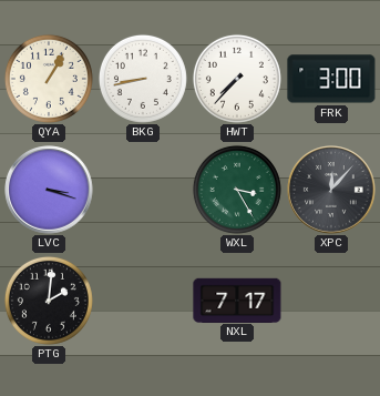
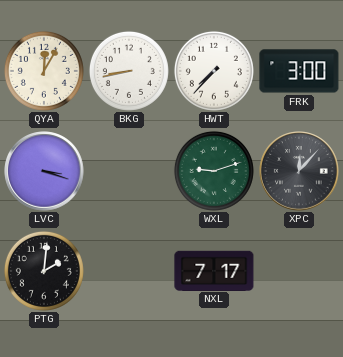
QYA: 1:05 -> 12:05 (44, 71)
WXL: 3:25 -> 9:12 (214, 171)
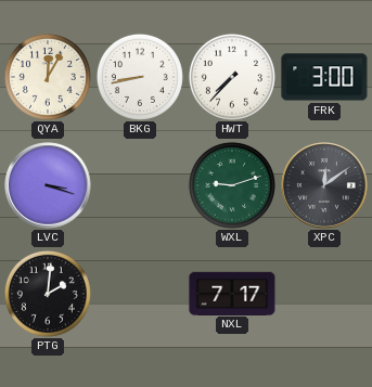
XPC: 12:07 -> 12:09 (324, 185)
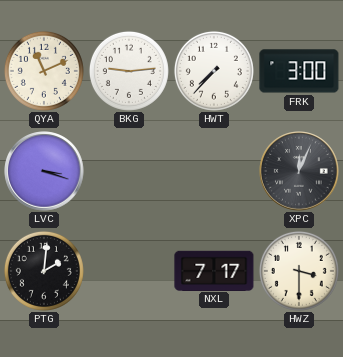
QYA: 12:05 -> 11:11 (44, 71)
BKG: 8:43 -> 9:14 (129, 71)
WXL: 9:12 -> none (232, 185)
XPC: 12:09 -> 12:04 (299, 171)
HWZ: none -> 3:30 (299, 271)
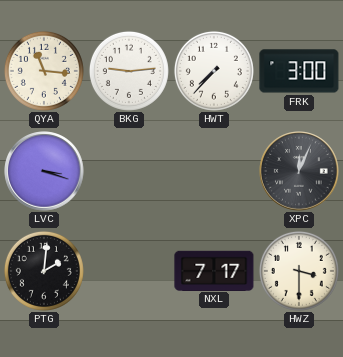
QYA: 11:11 -> 11:16 (44, 71)
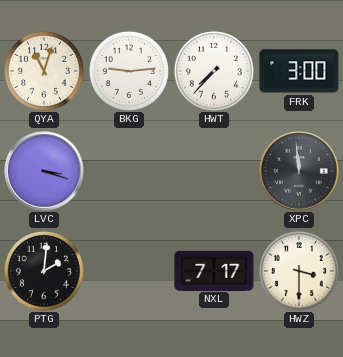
QYA: 11:16 -> 11:03 (44, 71)
XPC: 12:04 -> 11:59 (299, 171)
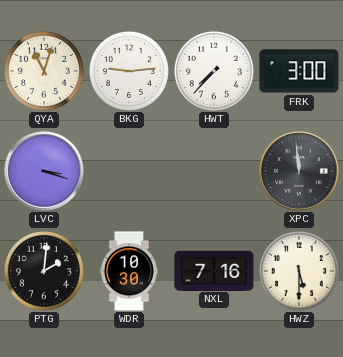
WDR: none -> 10:30 (129, 271)
NXL: 7:17 -> 7:16 (214, 270)
HWZ: 3:30 -> 5:30 (299, 271)
